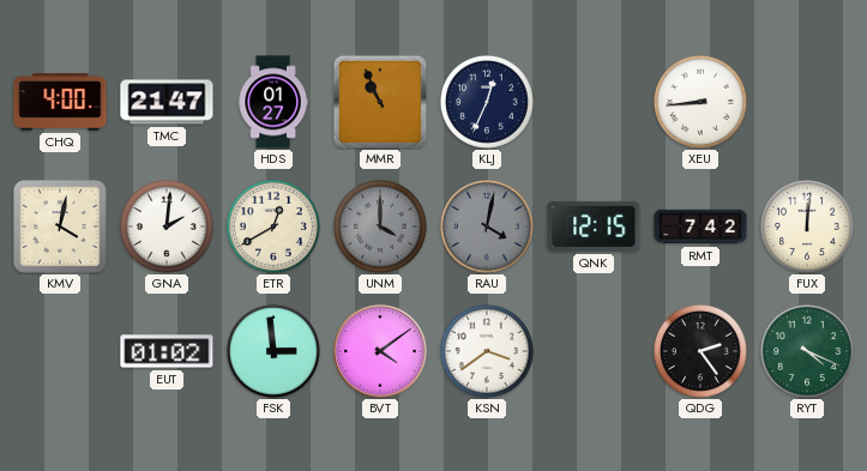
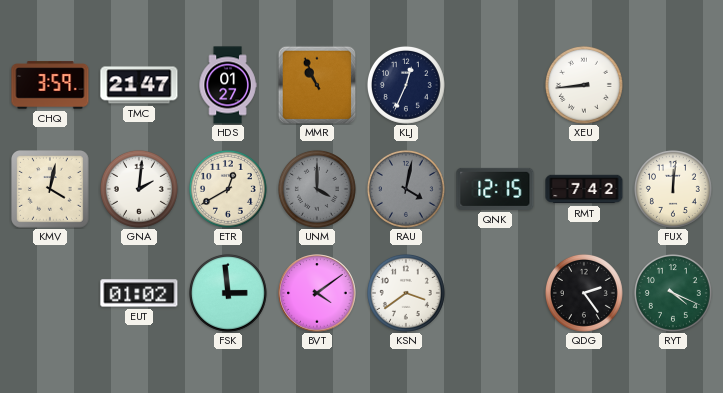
CHQ: 4:00 -> 3:59 (50, 85)
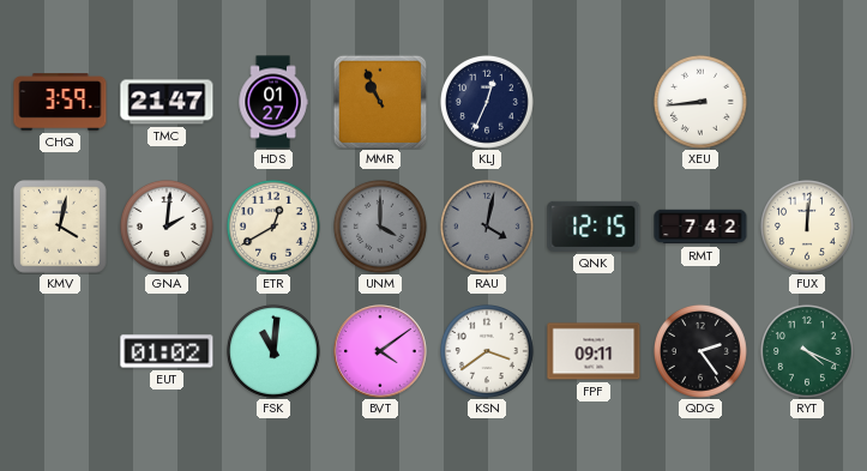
FSK: 2:59 -> 11:01 (273, 351)
FPF: none -> 09:11 (594, 351)
